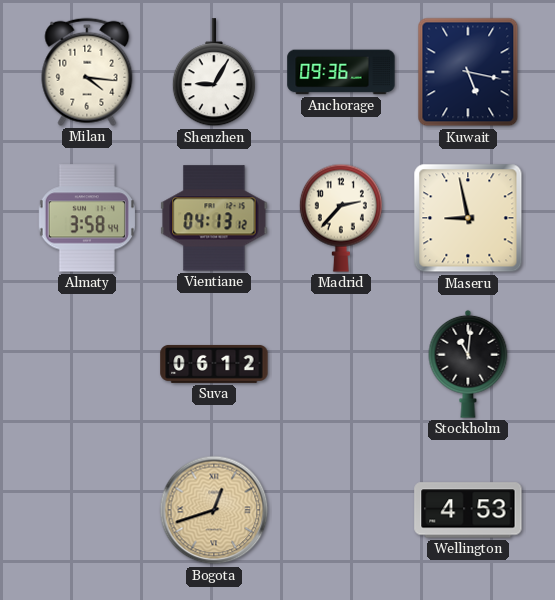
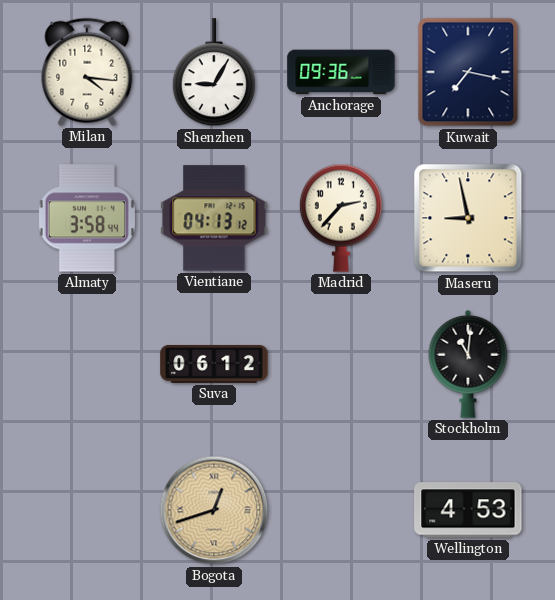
Kuwait: 5:17 -> 7:17 (468, 72)
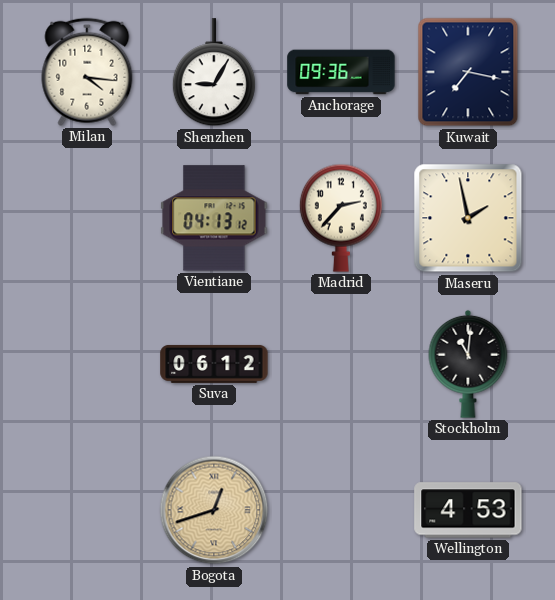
Almaty: 3:58 -> none (87, 218)
Maseru: 8:58 -> 1:58 (468, 218)
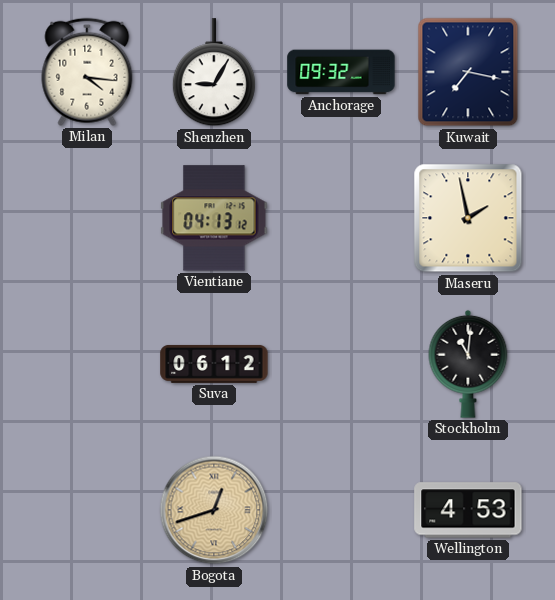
Anchorage: 09:36 -> 09:32 (341, 72)
Madrid: 2:37 -> none (341, 218)
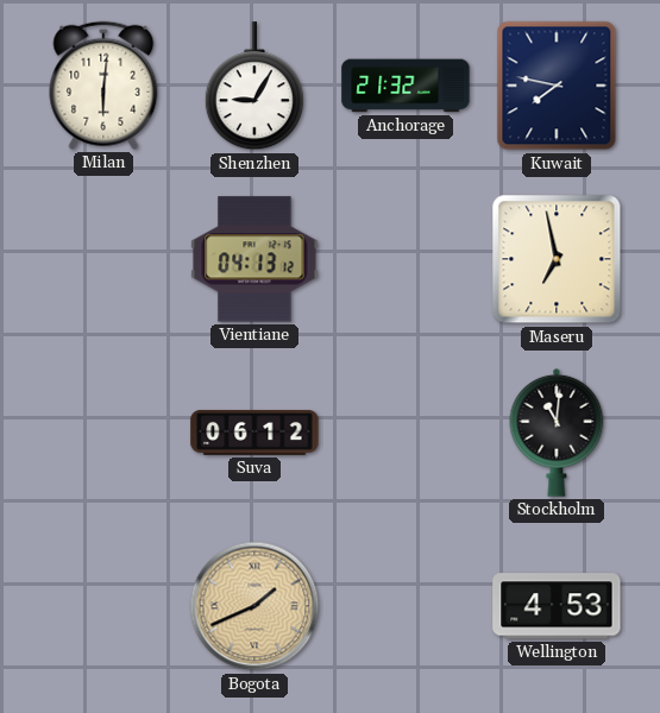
Milan: 4:16 -> 6:01 (103, 86)
Anchorage: 09:32 -> 21:32 (406, 86)
Kuwait: 7:17 -> 7:47 (557, 86)
Maseru: 1:58 -> 6:58 (557, 259)
Bogota: 12:42 -> 1:41 (254, 606)
